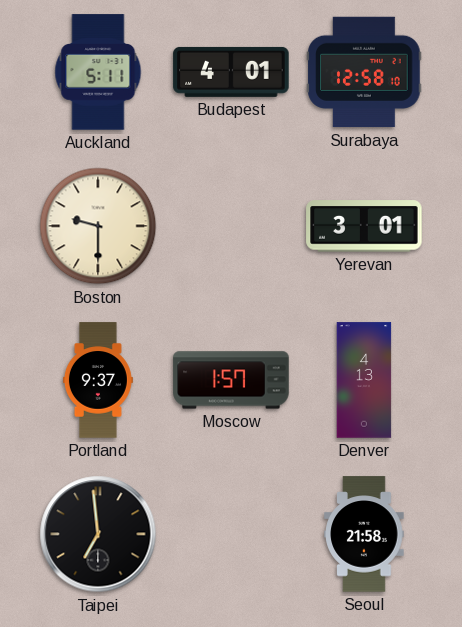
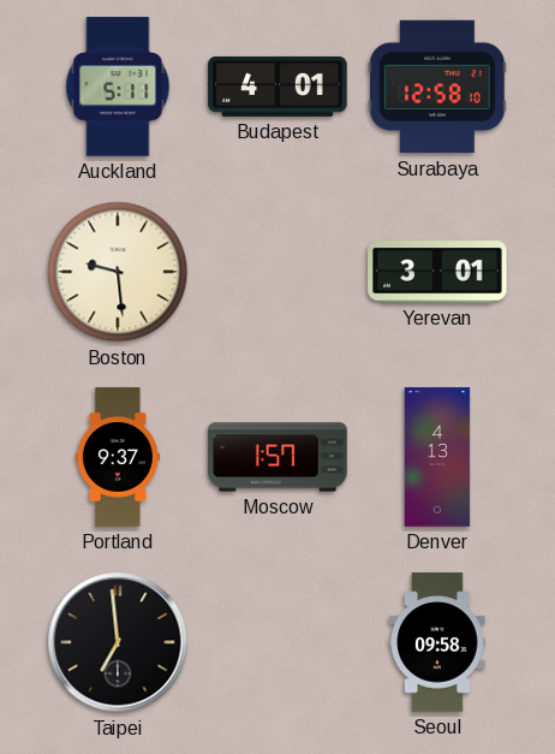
Boston: 9:30 -> 9:29 (118, 272)
Seoul: 21:58 -> 09:58 (437, 642)
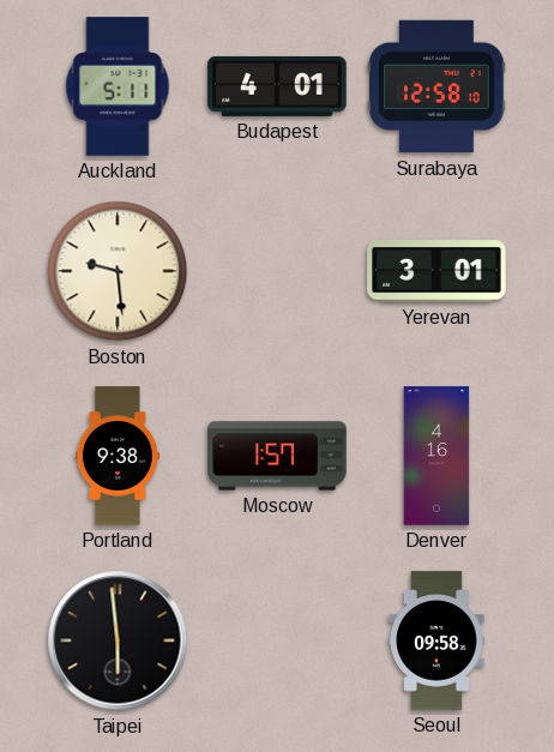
Portland: 9:37 -> 9:38 (118, 456)
Denver: 4:13 -> 4:16 (436, 456)
Taipei: 6:59 -> 5:59 (118, 640)
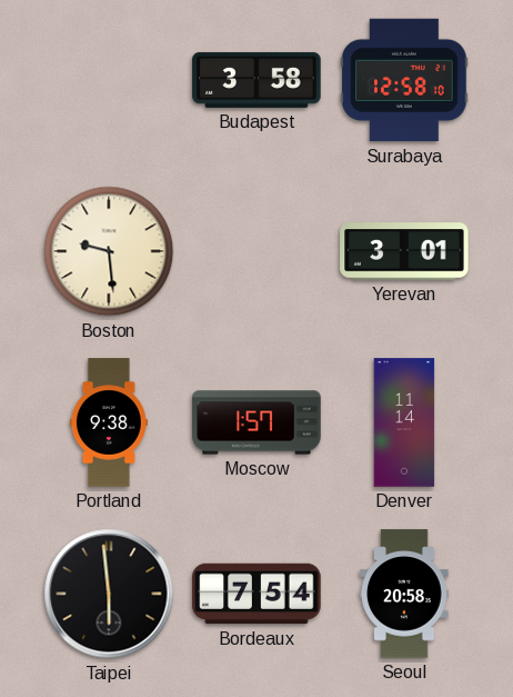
Auckland: 5:11 -> none (118, 86)
Budapest: 4:01 -> 3:58 (256, 80)
Denver: 4:16 -> 11:14 (404, 422)
Bordeaux: none -> 7:54 (256, 594)
Seoul: 09:58 -> 20:58 (404, 594)
